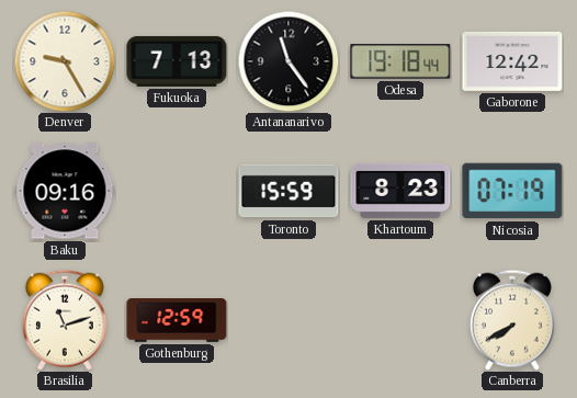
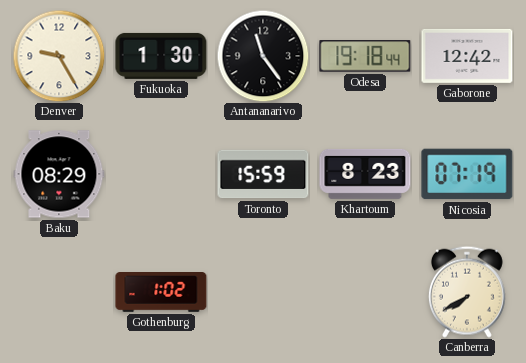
Fukuoka: 7:13 -> 1:30 (161, 56)
Baku: 09:16 -> 08:29 (59, 174)
Brasilia: 11:12 -> none (65, 320)
Gothenburg: 12:59 -> 1:02 (161, 293)
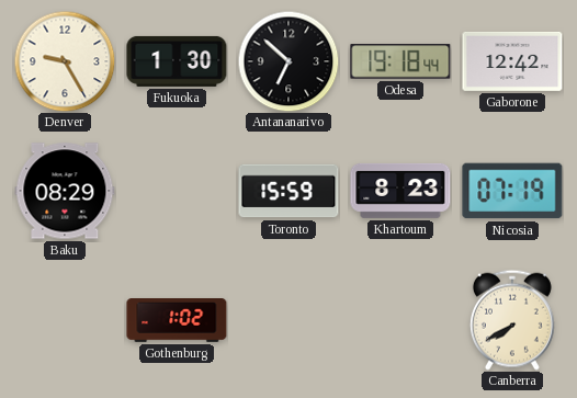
Antananarivo: 11:24 -> 6:52 (288, 61)
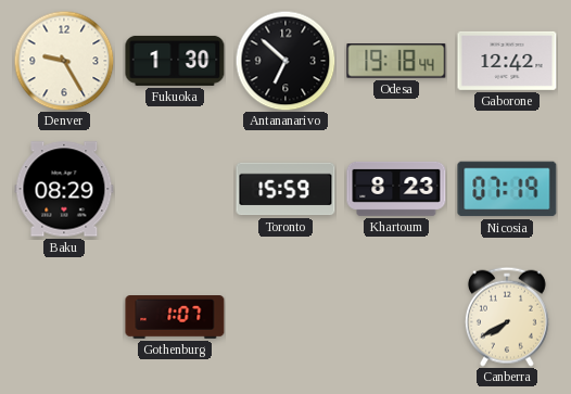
Gothenburg: 1:02 -> 1:07 (175, 318)
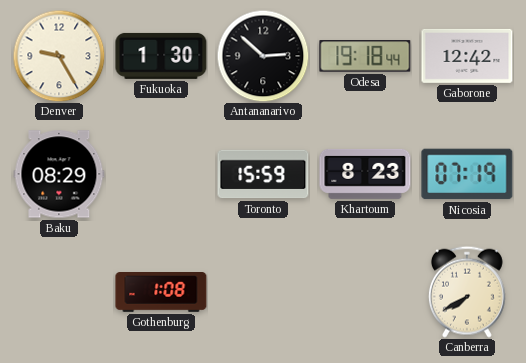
Antananarivo: 6:52 -> 2:52 (263, 56)
Gothenburg: 1:07 -> 1:08 (161, 293)
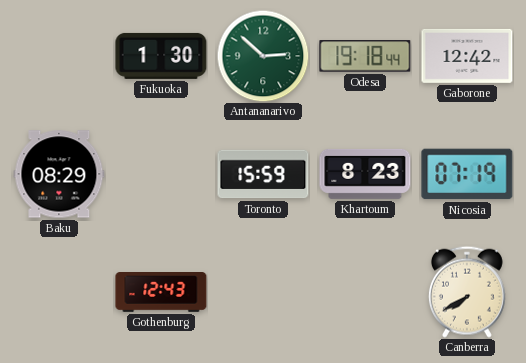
Denver: 9:25 -> none (59, 56)
Antananarivo dial: black -> green (263, 56)
Gothenburg: 1:08 -> 12:43 (161, 293)
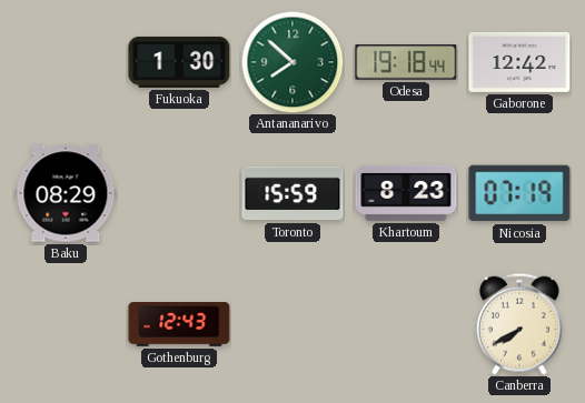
Antananarivo: 2:52 -> 7:52 (292, 62)
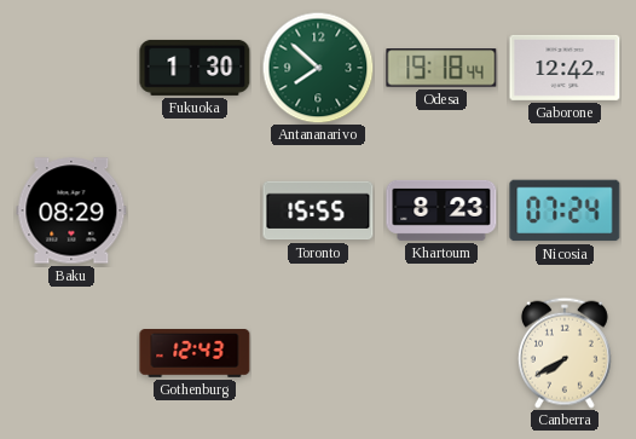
Toronto: 15:59 -> 15:55 (318, 210)
Nicosia: 07:19 -> 07:24 (565, 210)
